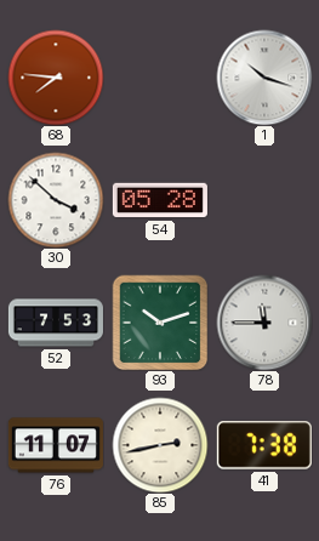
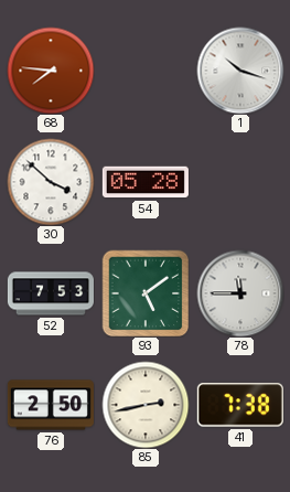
93: 10:12 -> 5:09 (146, 293)
76: 11:07 -> 2:50 (51, 405)
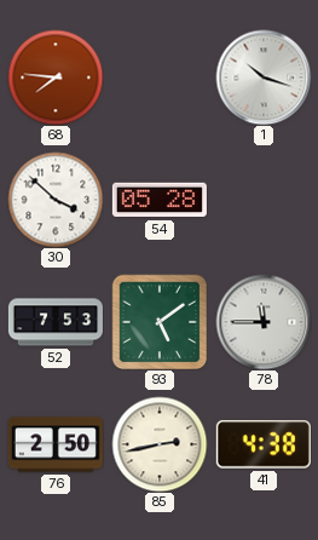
41: 7:38 -> 4:38 (264, 444)
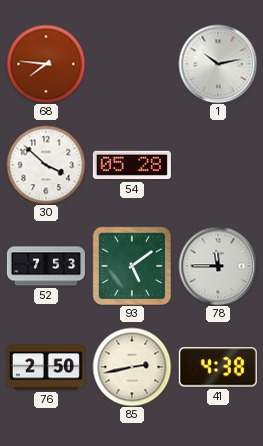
1: 10:18 -> 10:13 (218, 64)
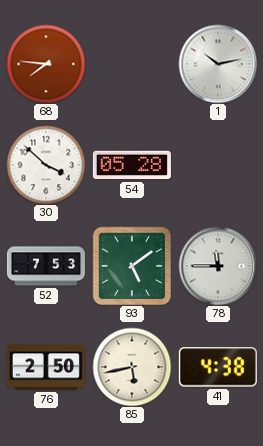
85: 2:43 -> 5:43 (132, 367)
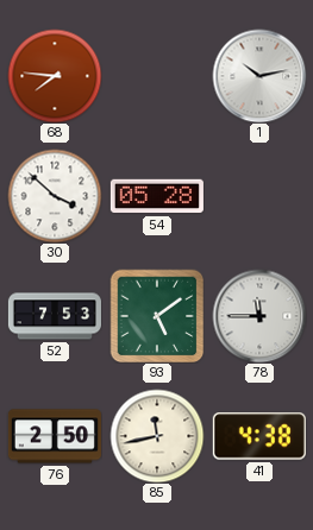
85: 5:43 -> 11:43 (157, 436)
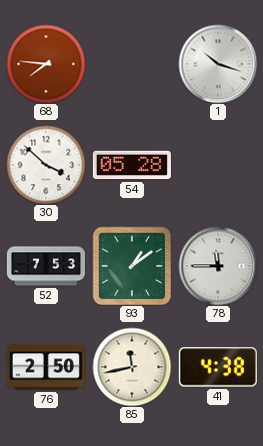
1: 10:13 -> 10:18 (218, 64)
93: 5:09 -> 1:09 (132, 266)
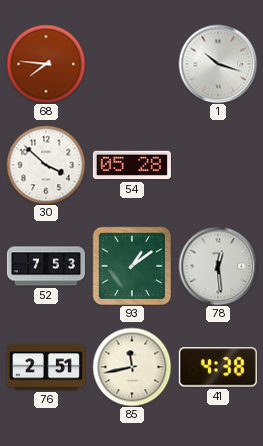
78: 11:45 -> 12:29 (218, 266)
76: 2:50 -> 2:51 (46, 367)
